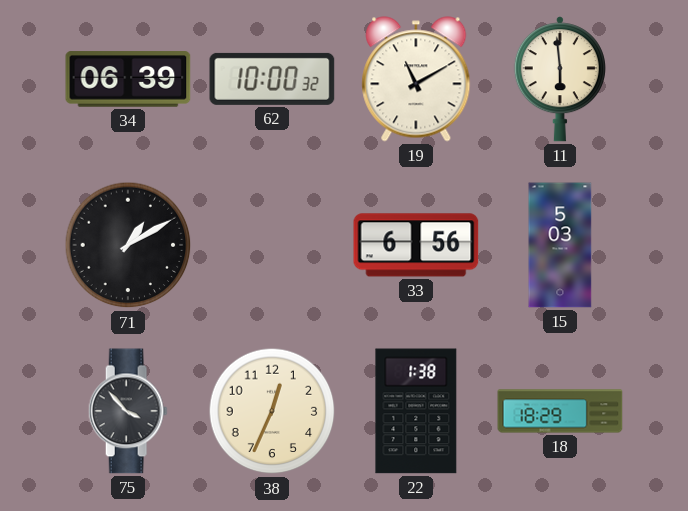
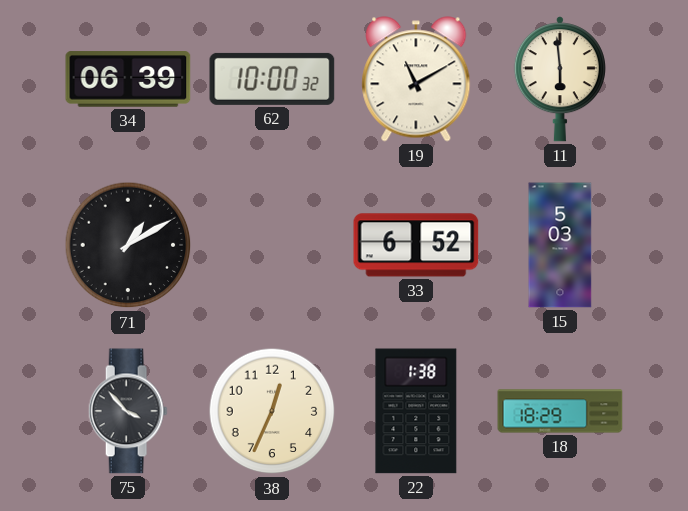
33: 6:56 -> 6:52 (416, 245)
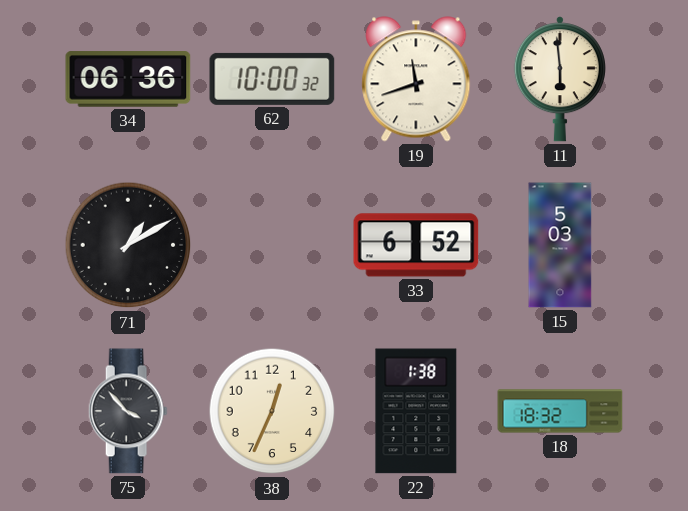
34: 06:39 -> 06:36 (128, 79)
19: 11:10 -> 11:42 (416, 79)
18: 18:29 -> 18:32 (560, 411)
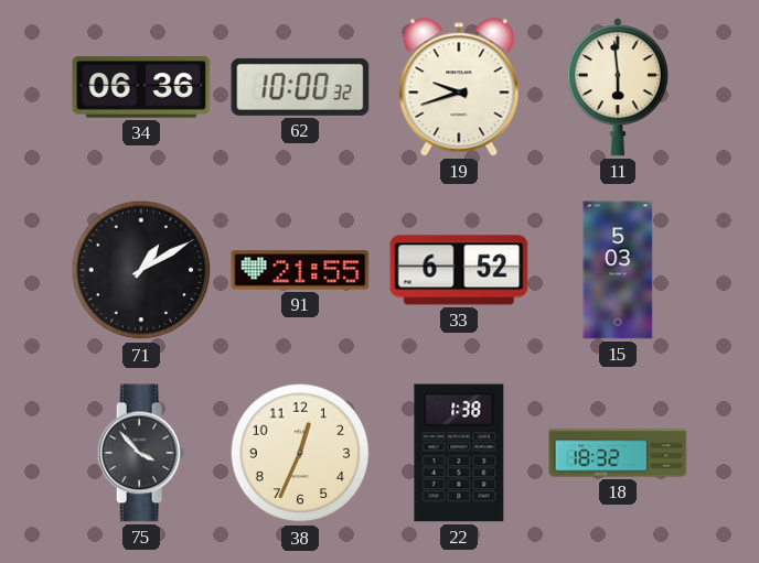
19: 11:42 -> 9:42 (459, 87)
91: none -> 21:55 (300, 270)
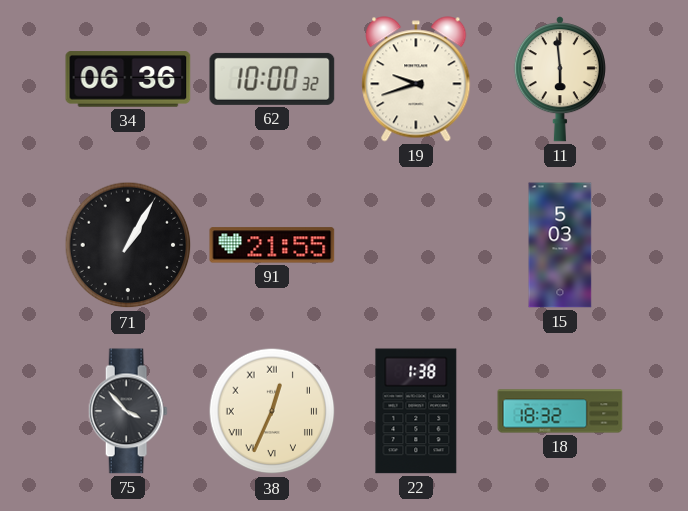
71: 1:10 -> 1:05 (128, 245)
33: 6:52 -> none (459, 270)
38 numerals: Arabic -> Roman (272, 411)
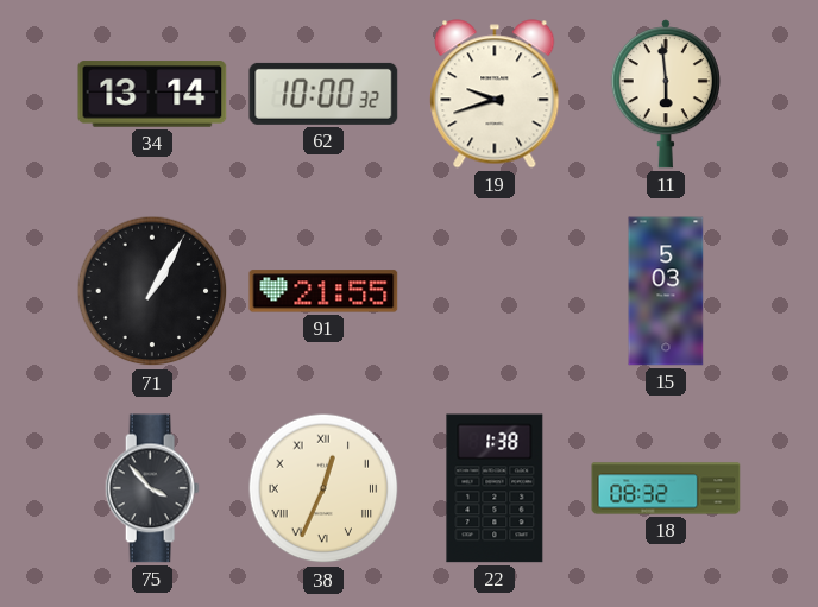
34: 06:36 -> 13:14 (152, 94)
18: 18:32 -> 08:32 (666, 488)
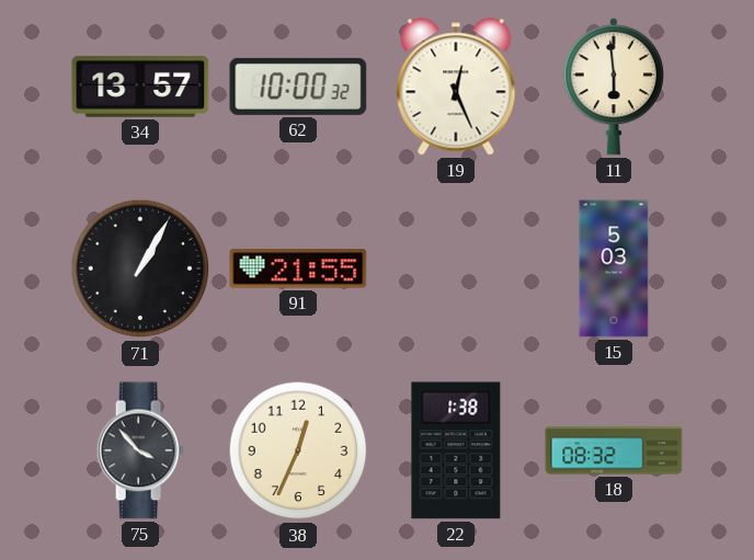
34: 13:14 -> 13:57 (140, 87)
19: 9:42 -> 12:26 (456, 87)
38 numerals: Roman -> Arabic (298, 450)
